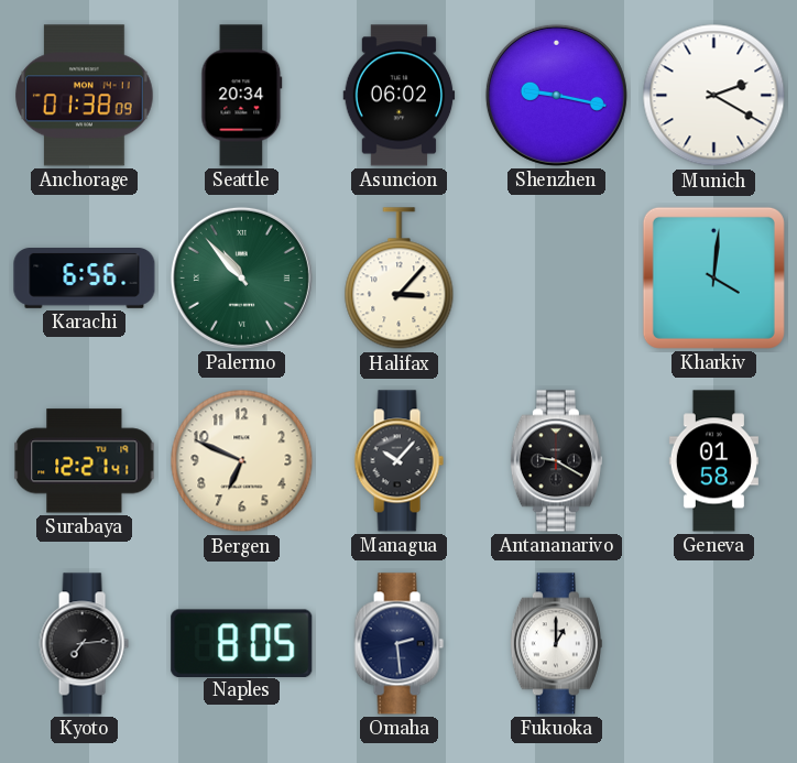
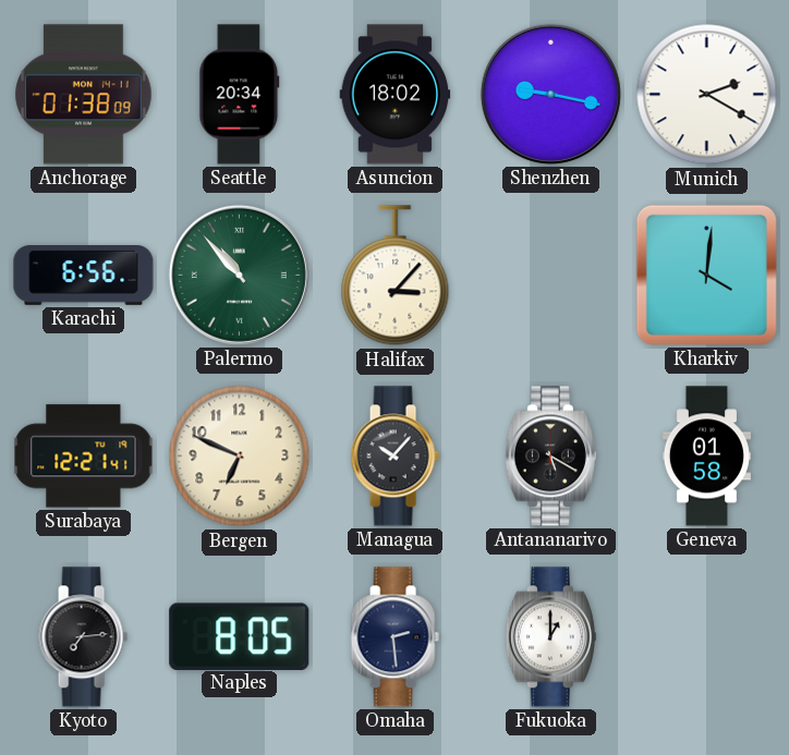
Asuncion: 06:02 -> 18:02 (396, 95)
Antananarivo: 9:20 -> 5:20 (550, 456)
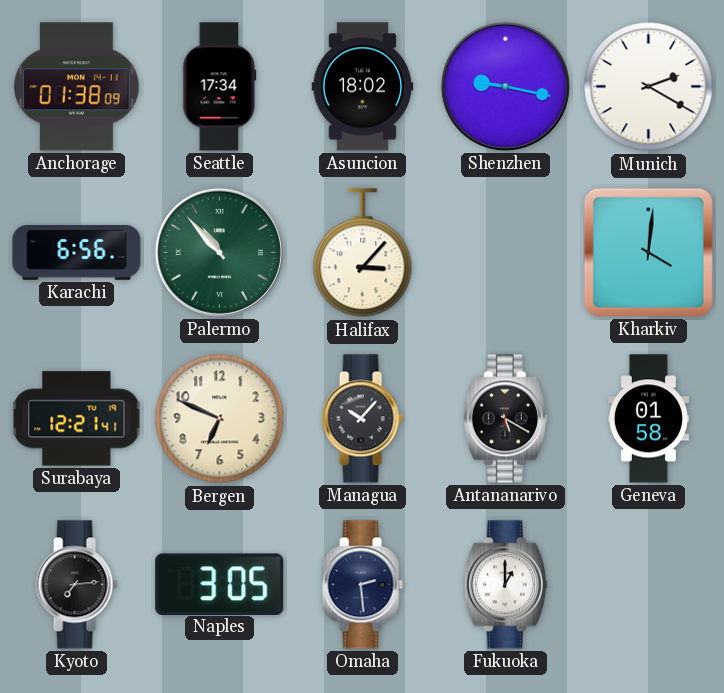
Seattle: 20:34 -> 17:34 (220, 87)
Naples: 8:05 -> 3:05 (220, 584)
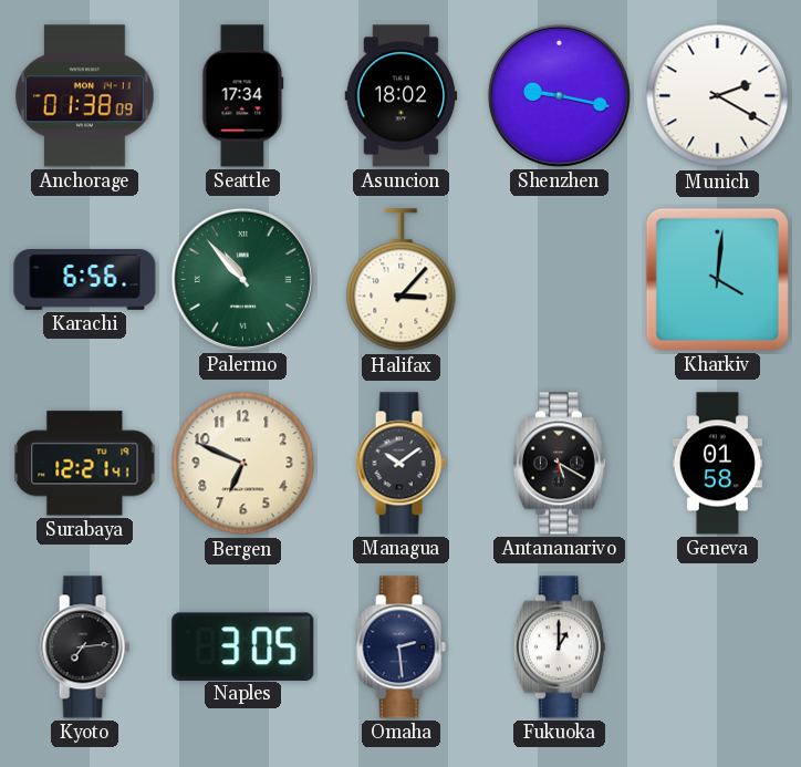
Managua: 10:07 -> 10:09 (400, 464)
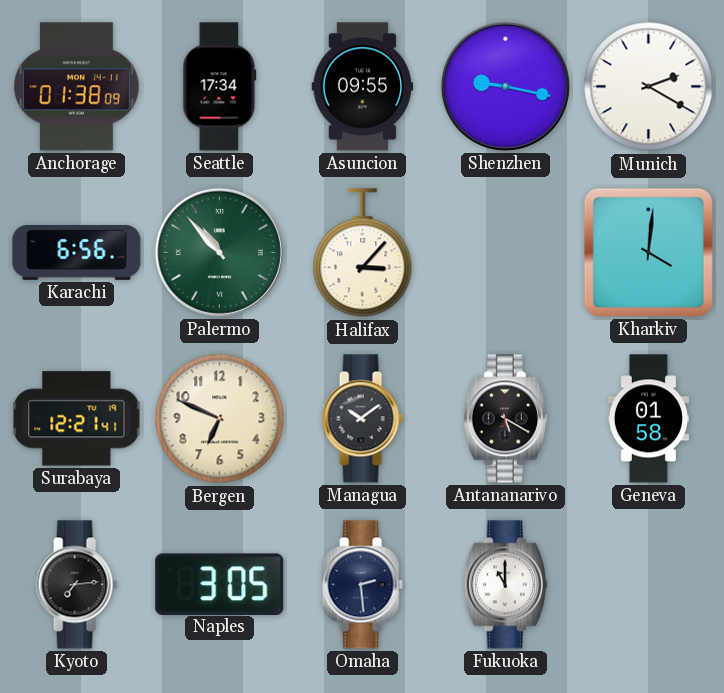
Asuncion: 18:02 -> 09:55 (363, 87)
Fukuoka: 1:00 -> 11:00 (505, 585)
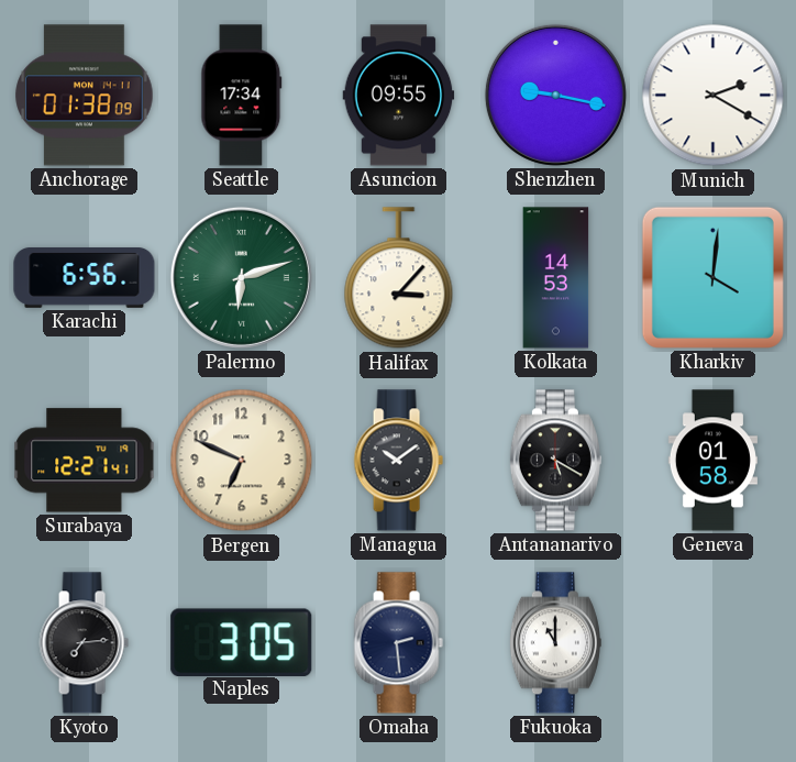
Palermo: 10:53 -> 6:12 (241, 277)
Kolkata: none -> 14:53 (556, 278)
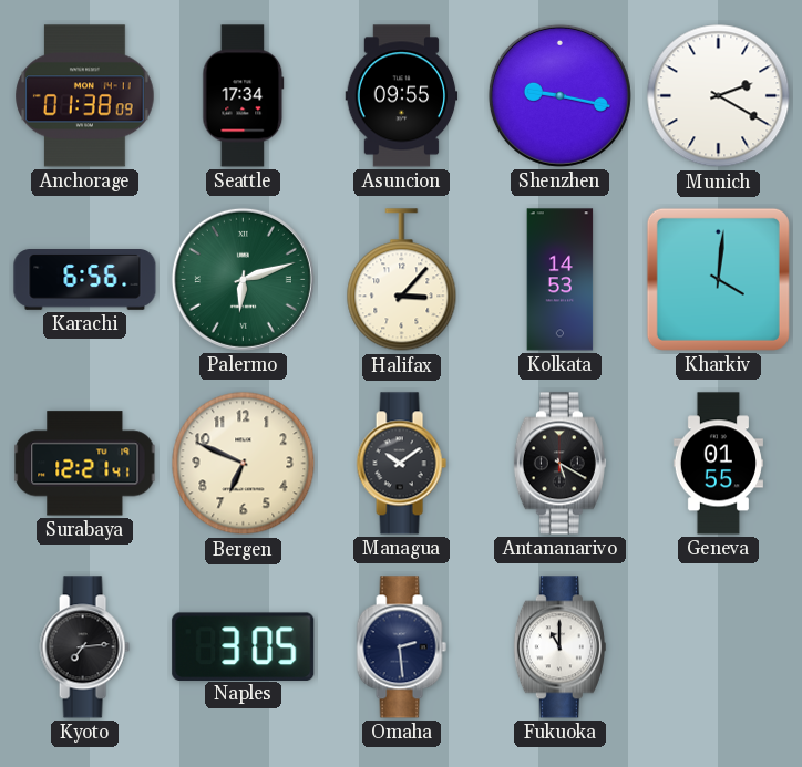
Geneva: 01:58 -> 01:55 (718, 464)
